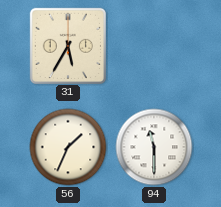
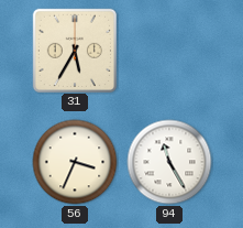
56: 1:34 -> 3:34 (75, 162)
94: 11:30 -> 11:25 (169, 162)
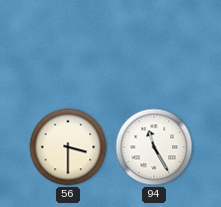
31: 5:35 -> none (74, 50)
56: 3:34 -> 3:30 (68, 147)
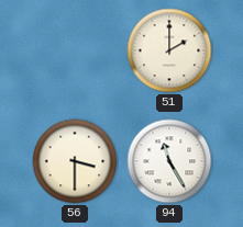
51: none -> 2:00 (169, 50)
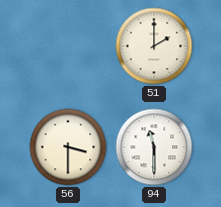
94: 11:25 -> 11:30 (154, 147)
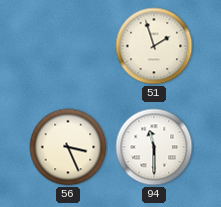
51: 2:00 -> 1:57 (154, 46)
56: 3:30 -> 3:26 (68, 147)
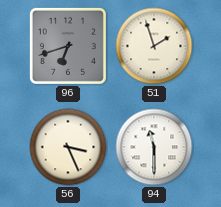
96: none -> 6:42 (68, 46)
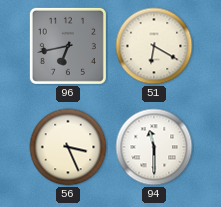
96: 6:42 -> 6:43 (68, 46)
51: 1:57 -> 6:20 (154, 46)
